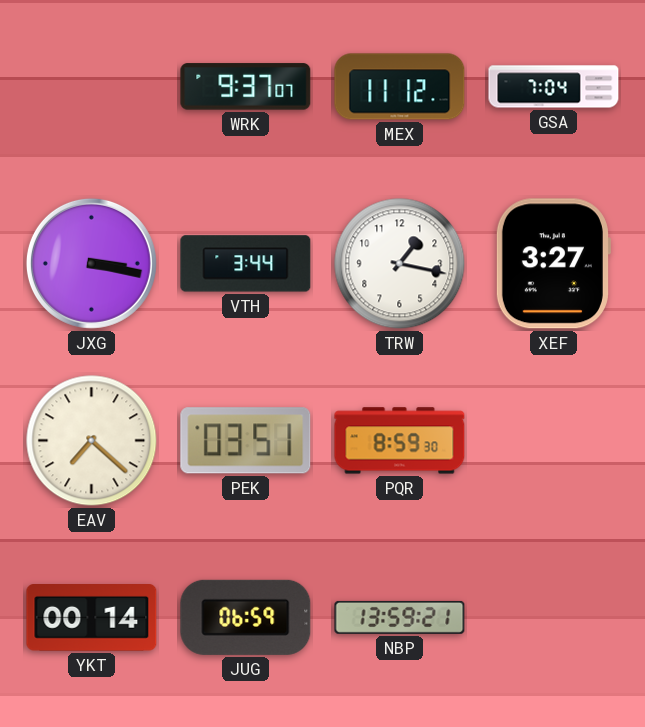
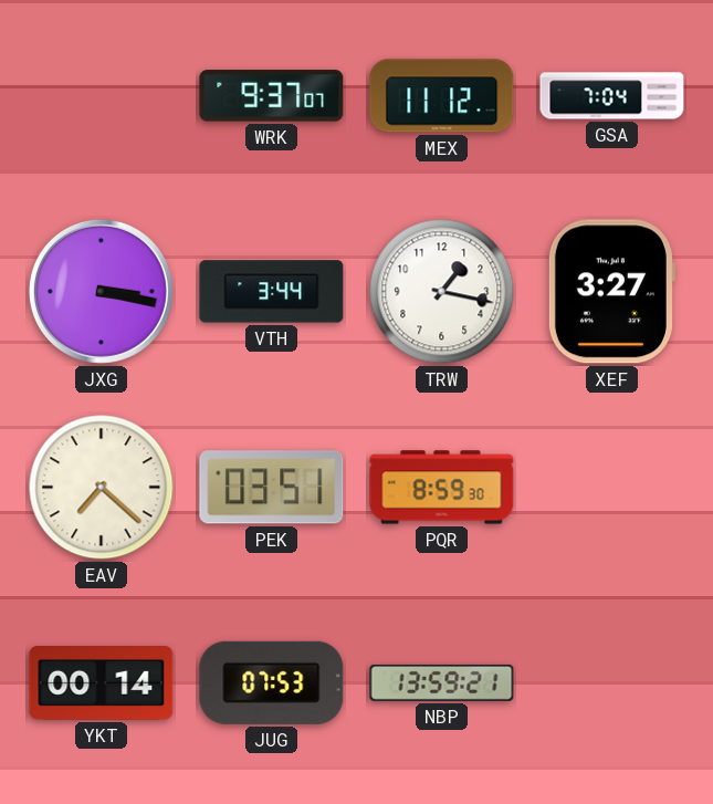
JUG: 06:59 -> 07:53 (272, 682)
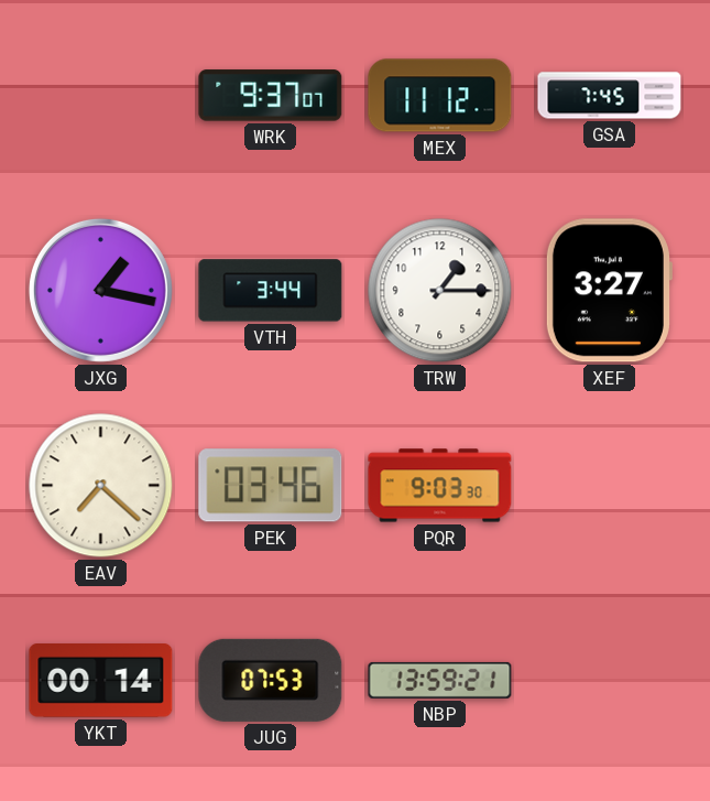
GSA: 7:04 -> 7:45 (610, 96)
JXG: 3:17 -> 1:17 (100, 290)
TRW: 1:17 -> 1:15 (440, 291)
PEK: 03:51 -> 03:46 (271, 486)
PQR: 8:59 -> 9:03 (440, 486)
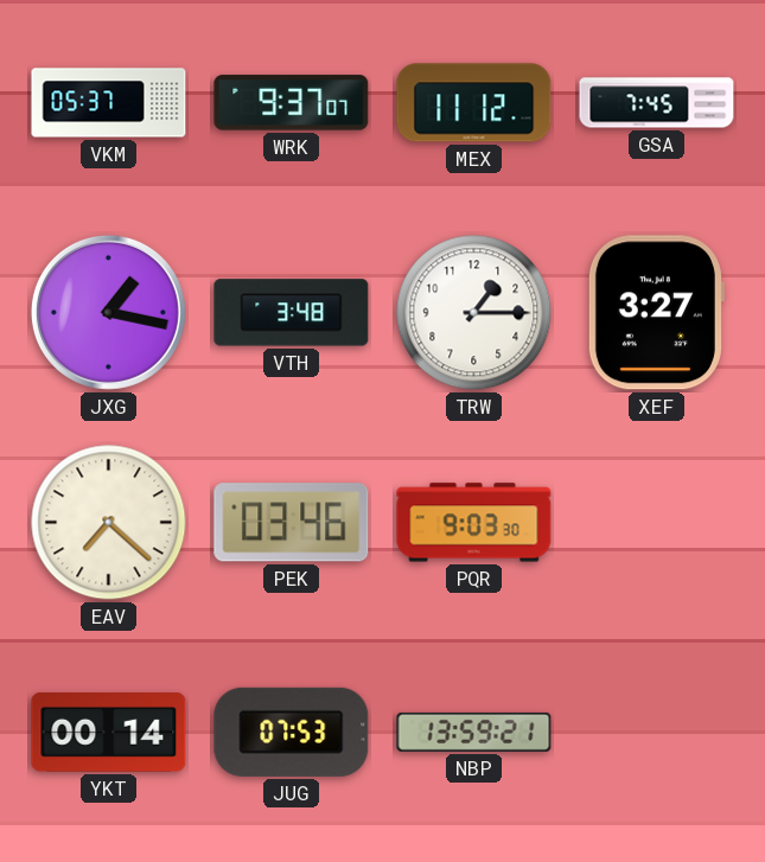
VKM: none -> 05:37 (109, 103)
VTH: 3:44 -> 3:48 (292, 313)
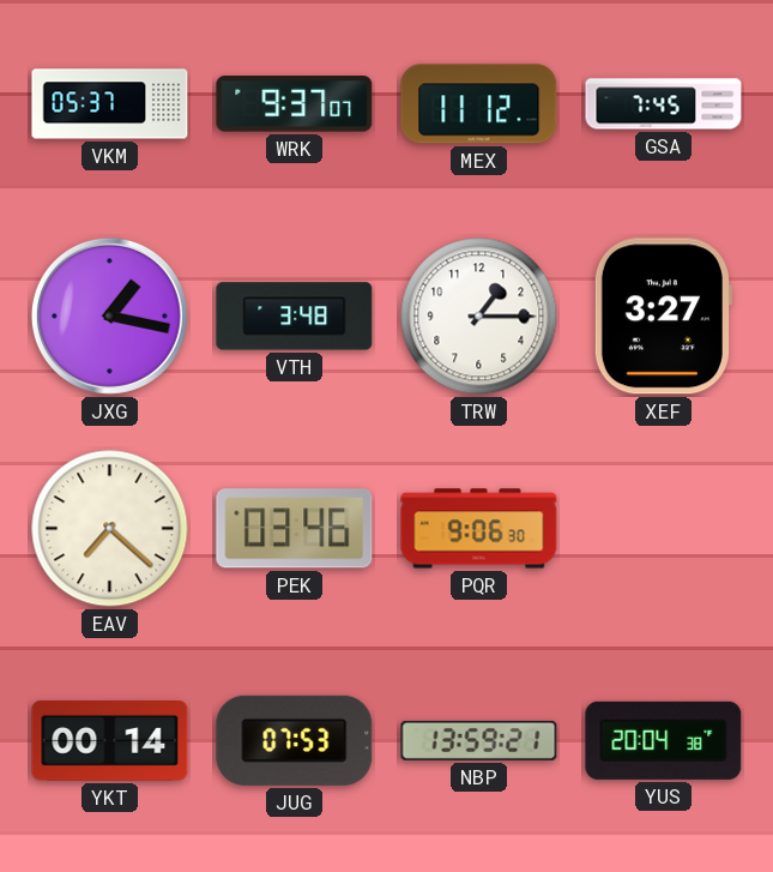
PQR: 9:03 -> 9:06 (479, 529)
YUS: none -> 20:04 (664, 740)
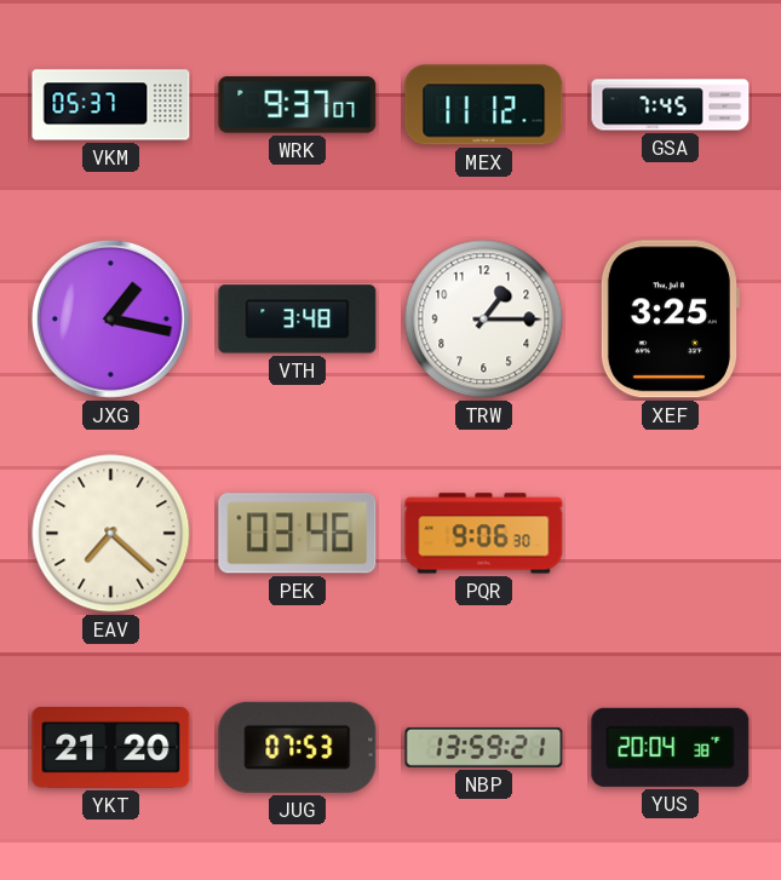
XEF: 3:27 -> 3:25 (670, 320)
YKT: 00:14 -> 21:20 (111, 748)
